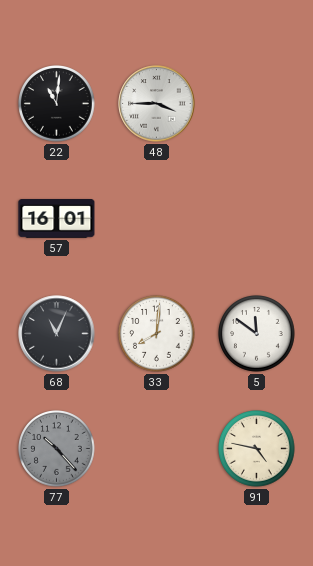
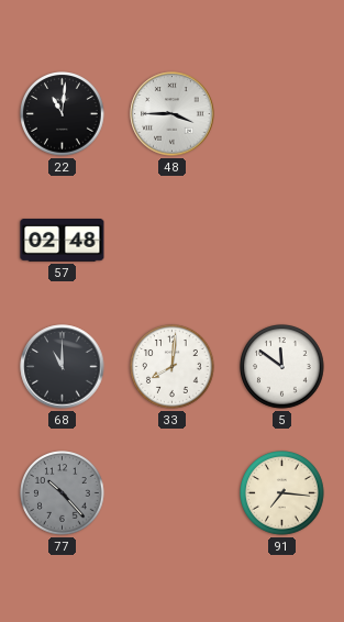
57: 16:01 -> 02:48 (63, 241)
68: 11:04 -> 11:00 (63, 367)
91: 4:47 -> 7:16 (282, 493)
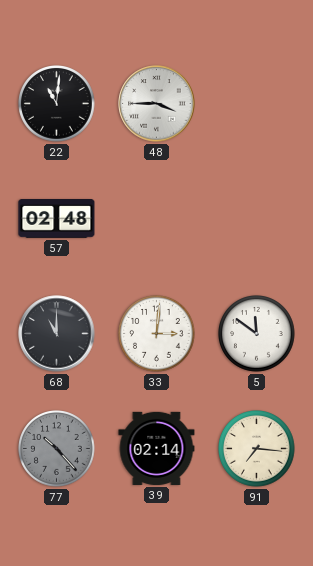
33: 8:01 -> 3:01 (157, 334)
39: none -> 02:14 (157, 448)
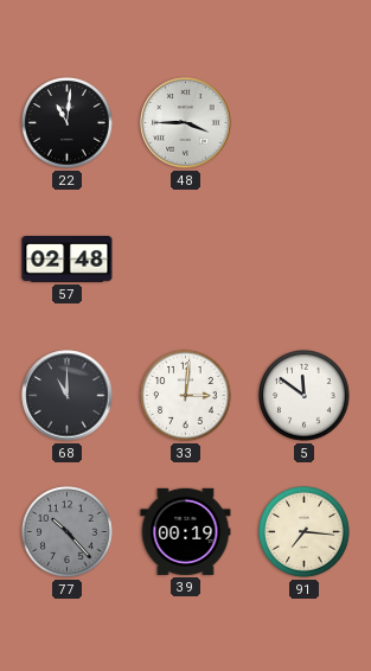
39: 02:14 -> 00:19 (186, 531)
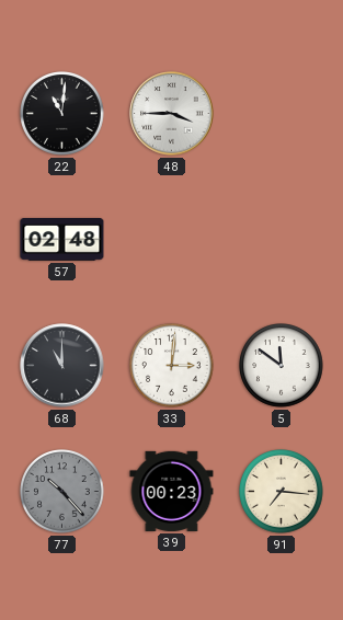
39: 00:19 -> 00:23 (172, 491)
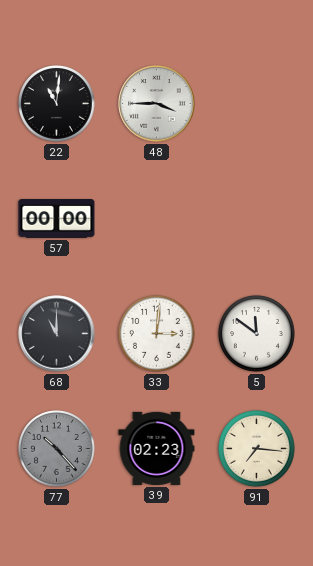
57: 02:48 -> 00:00 (57, 219)
39: 00:23 -> 02:23 (157, 448)
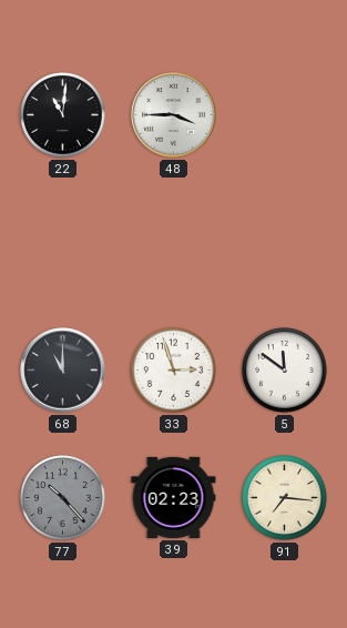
57: 00:00 -> none (57, 219)
33: 3:01 -> 2:57 (174, 371)
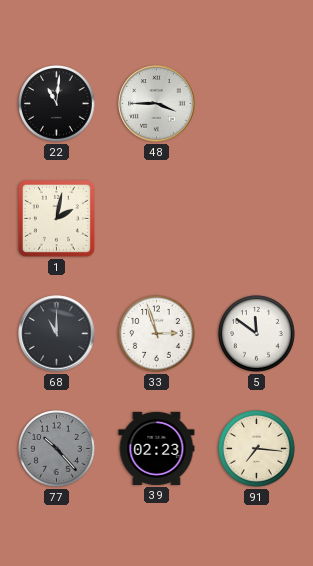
1: none -> 2:02 (56, 218)
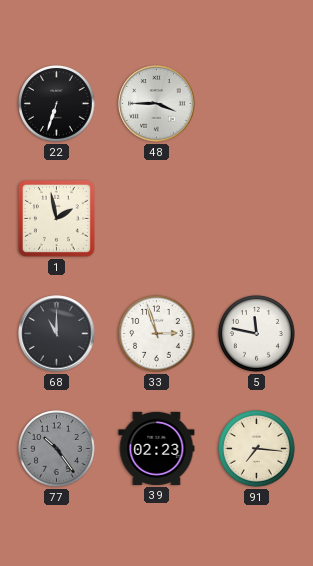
22: 11:01 -> 6:33 (57, 104)
1: 2:02 -> 1:58 (56, 218)
5: 11:51 -> 11:47 (257, 334)
77: 10:23 -> 10:24 (57, 449)
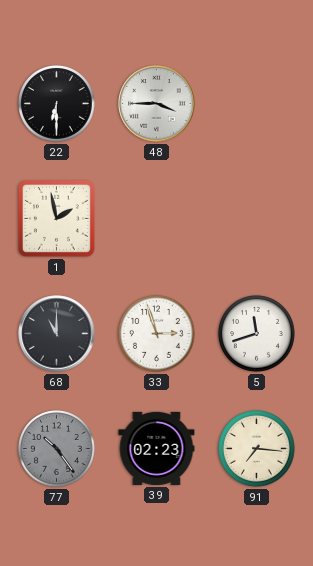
22: 6:33 -> 6:30 (57, 104)
5: 11:47 -> 11:42 (257, 334)
